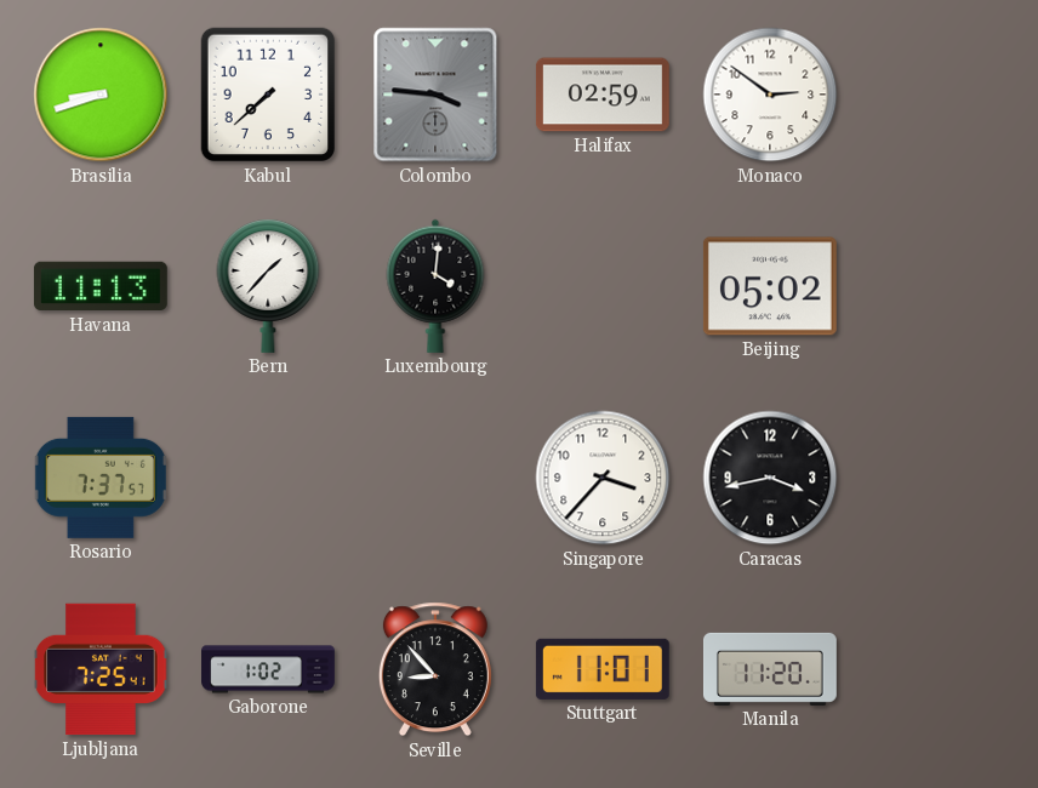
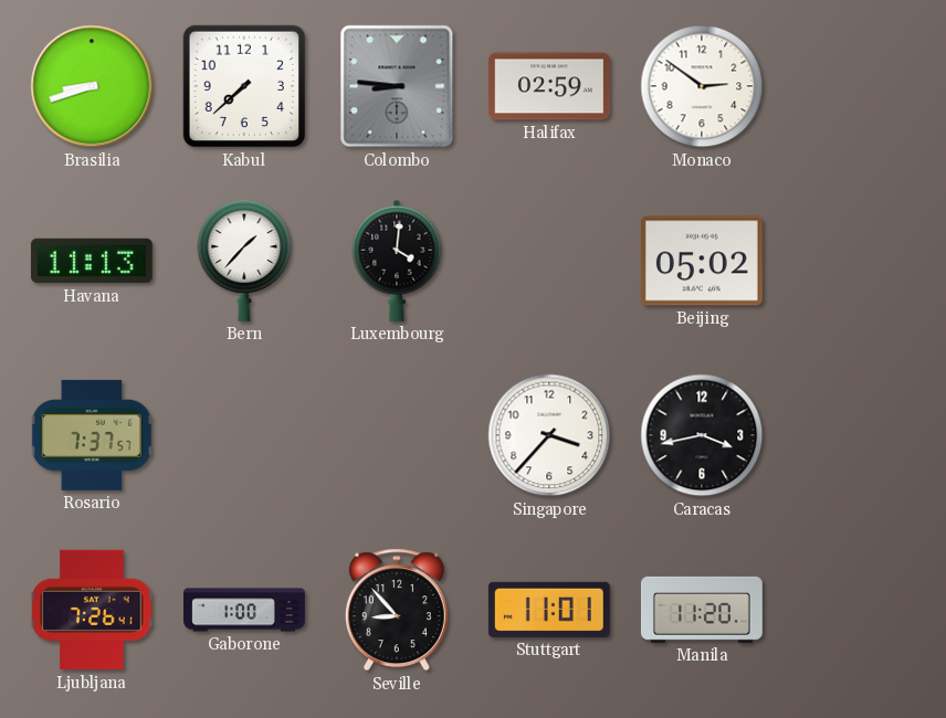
Colombo: 3:46 -> 8:46 (397, 86)
Ljubljana: 7:25 -> 7:26 (92, 610)
Gaborone: 1:02 -> 1:00 (244, 610)
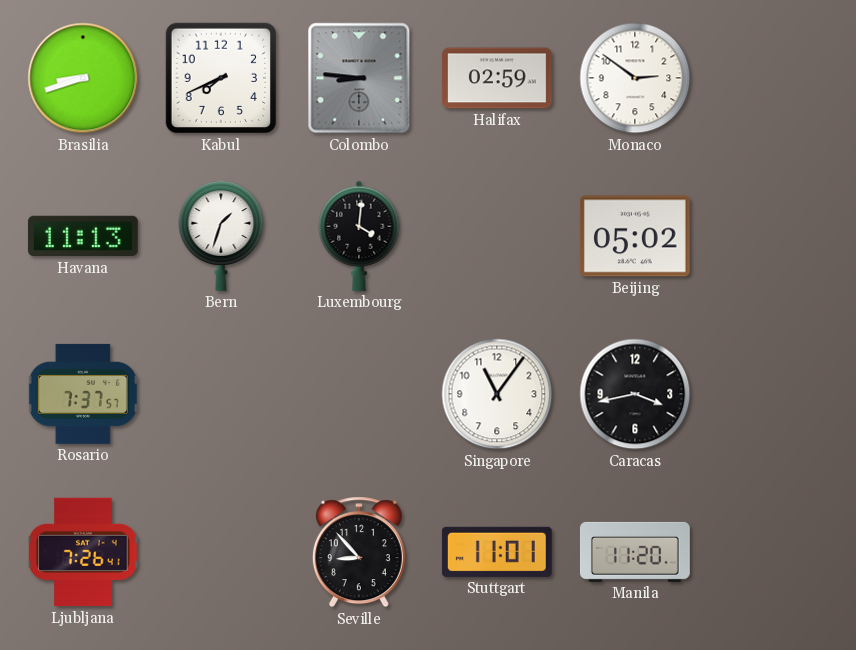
Kabul: 7:38 -> 7:41 (221, 78)
Bern: 1:37 -> 1:33 (221, 236)
Singapore: 3:37 -> 11:06 (497, 394)
Gaborone: 1:00 -> none (244, 610)
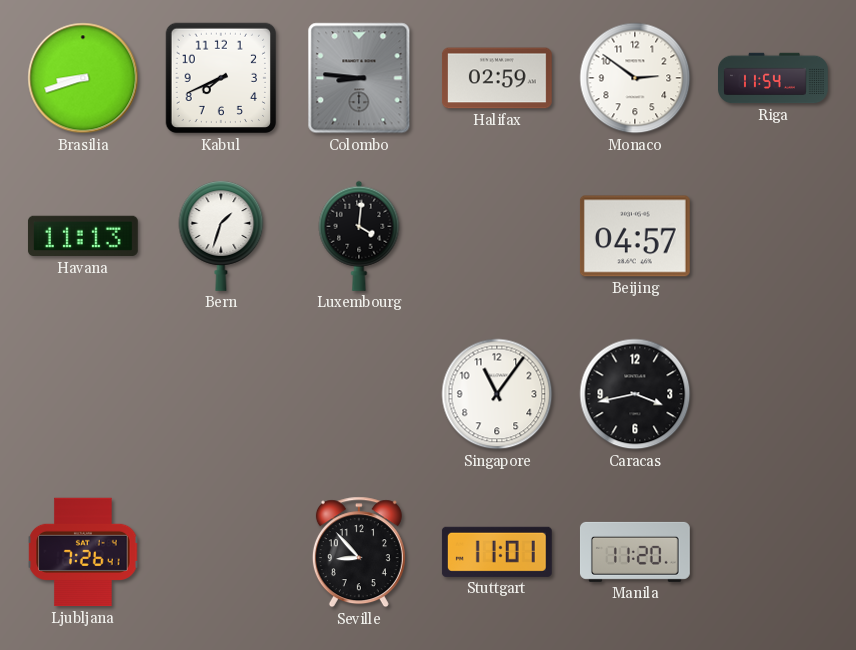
Riga: none -> 11:54 (774, 78)
Beijing: 05:02 -> 04:57 (635, 236)
Rosario: 7:37 -> none (83, 394)
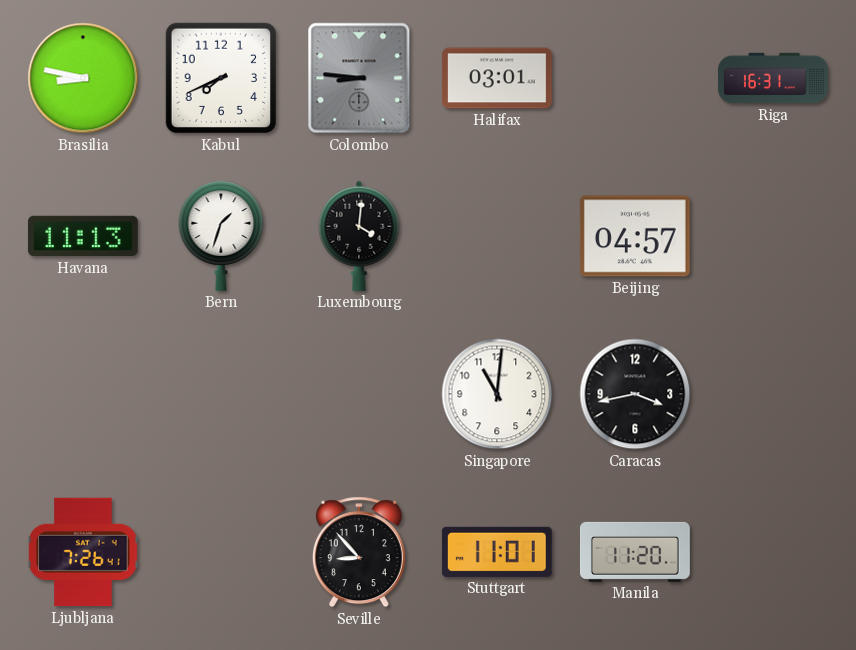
Brasilia: 8:42 -> 8:47 (83, 78)
Halifax: 02:59 -> 03:01 (497, 78)
Monaco: 2:51 -> none (635, 78)
Riga: 11:54 -> 16:31 (774, 78)
Singapore: 11:06 -> 11:01 (497, 394)
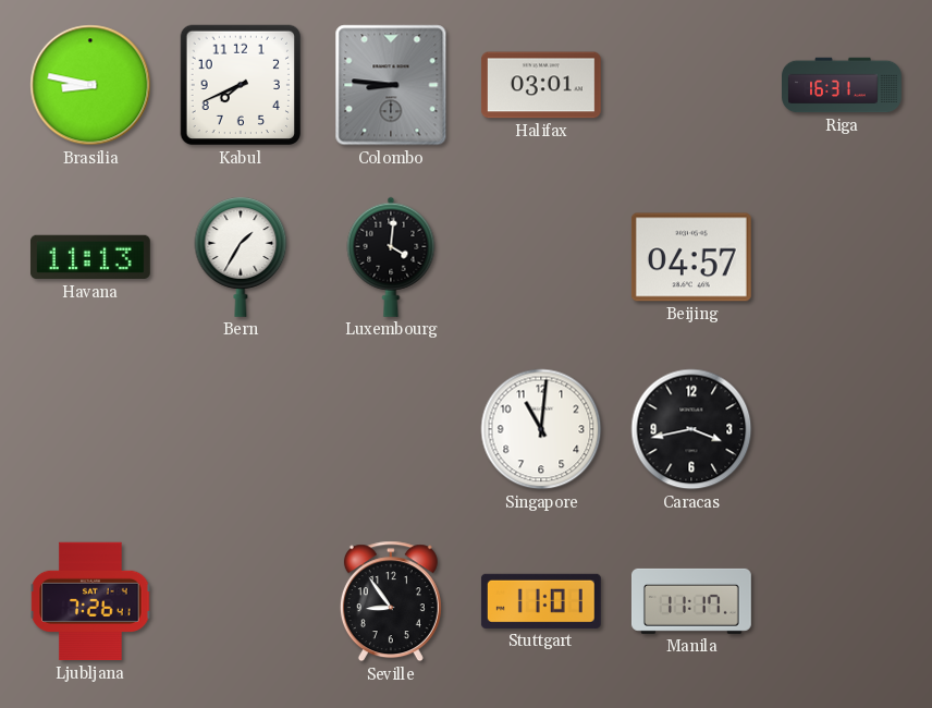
Bern: 1:33 -> 1:35 (241, 257)
Seville: 8:53 -> 8:54 (391, 601)
Manila: 11:20 -> 11:17 (691, 601)
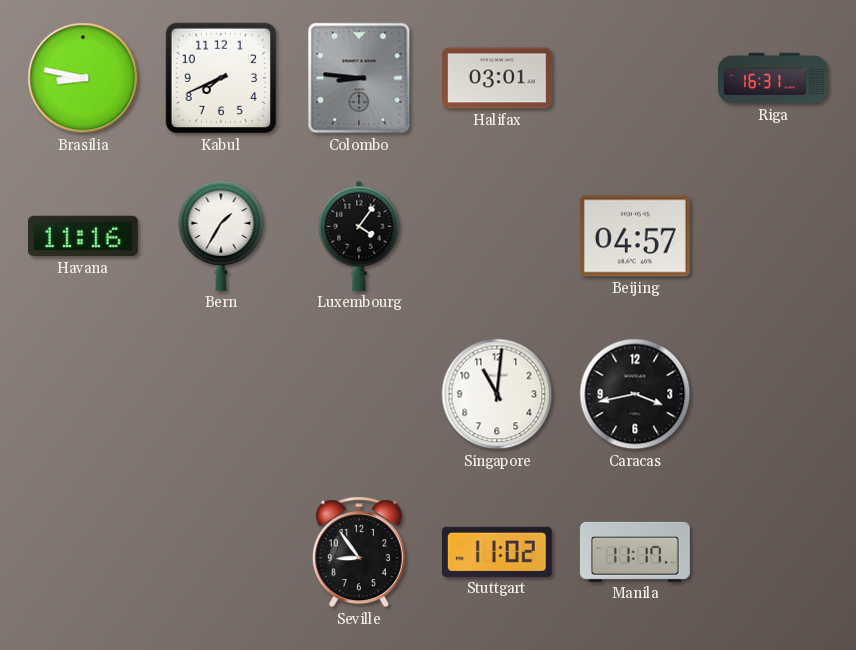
Havana: 11:13 -> 11:16 (83, 236)
Luxembourg: 4:01 -> 4:06 (359, 236)
Ljubljana: 7:26 -> none (90, 601)
Stuttgart: 11:01 -> 11:02 (497, 552)
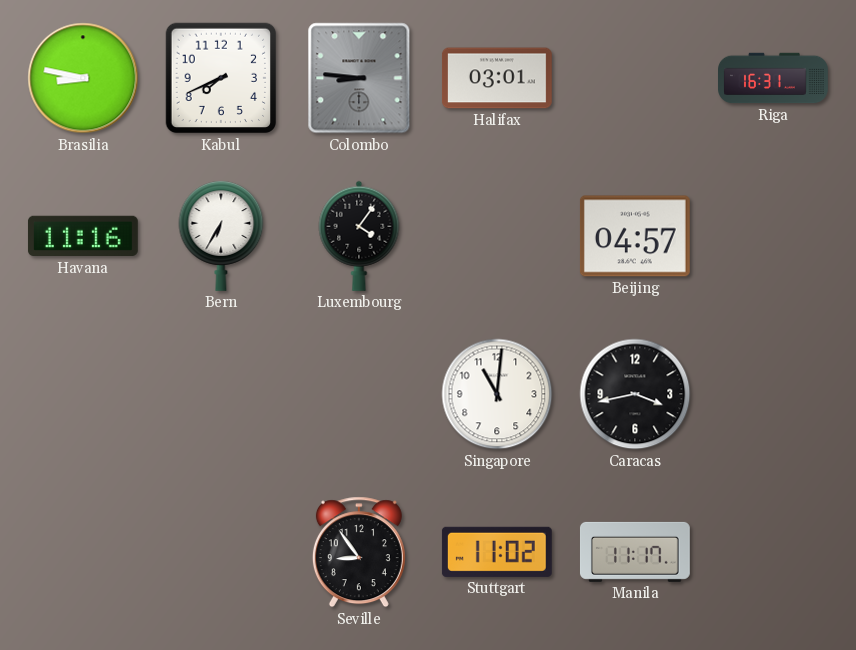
Bern: 1:35 -> 6:35 (221, 236)
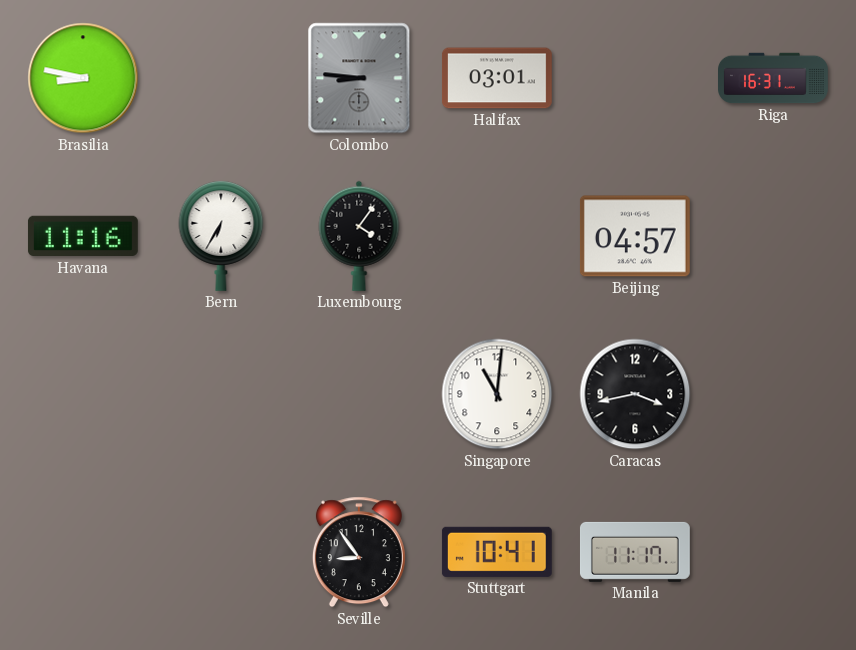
Kabul: 7:41 -> none (221, 78)
Stuttgart: 11:02 -> 10:41 (497, 552)
